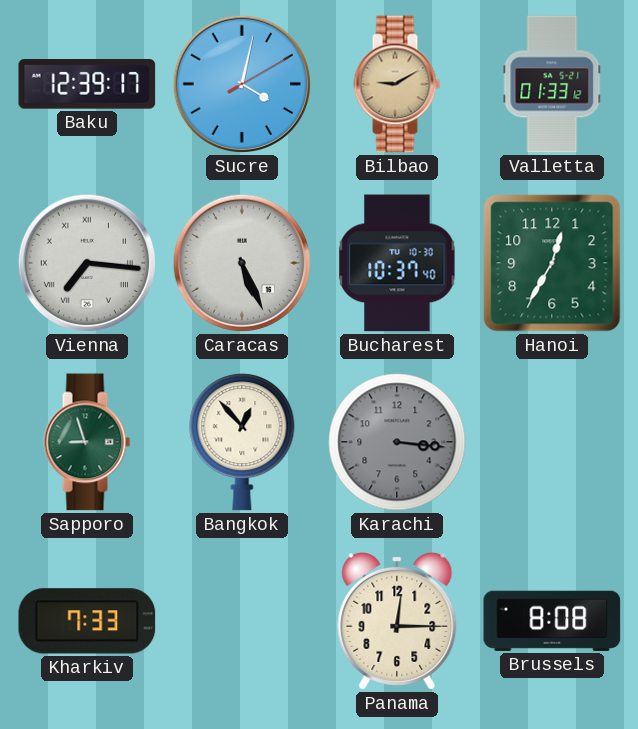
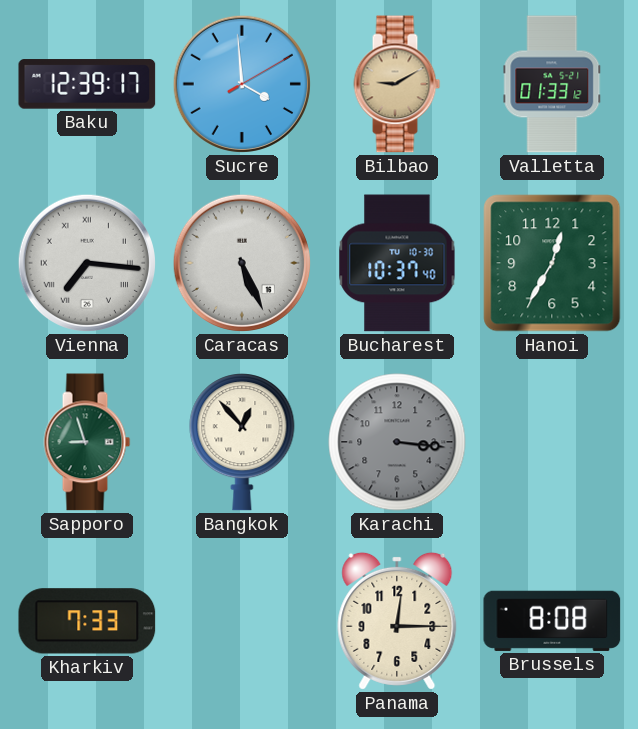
Sucre: 4:02 -> 3:59 (242, 84)
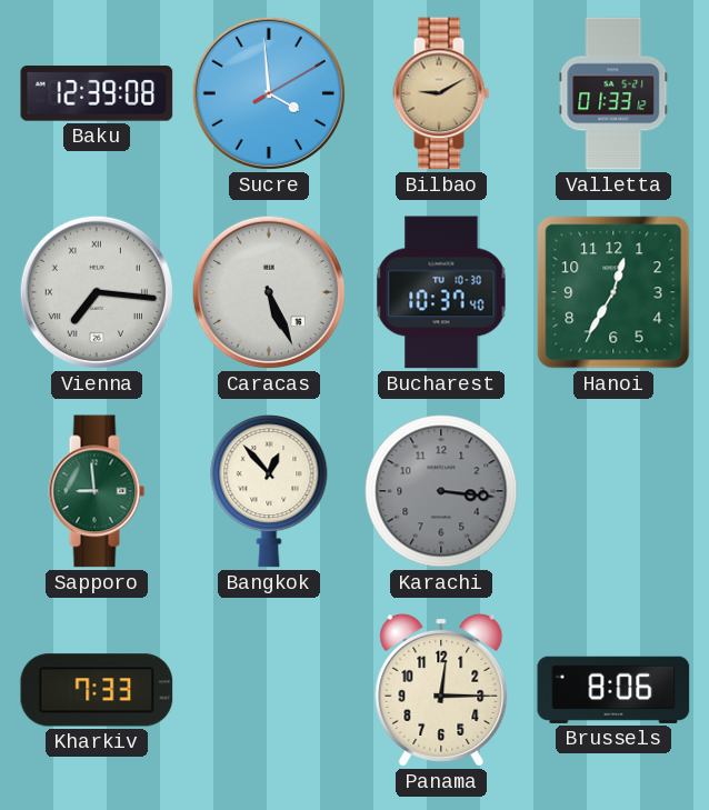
Baku: 12:39:17 -> 12:39:08 (97, 93)
Sapporo: 8:57 -> 8:59 (97, 491)
Brussels: 8:08 -> 8:06 (613, 690)
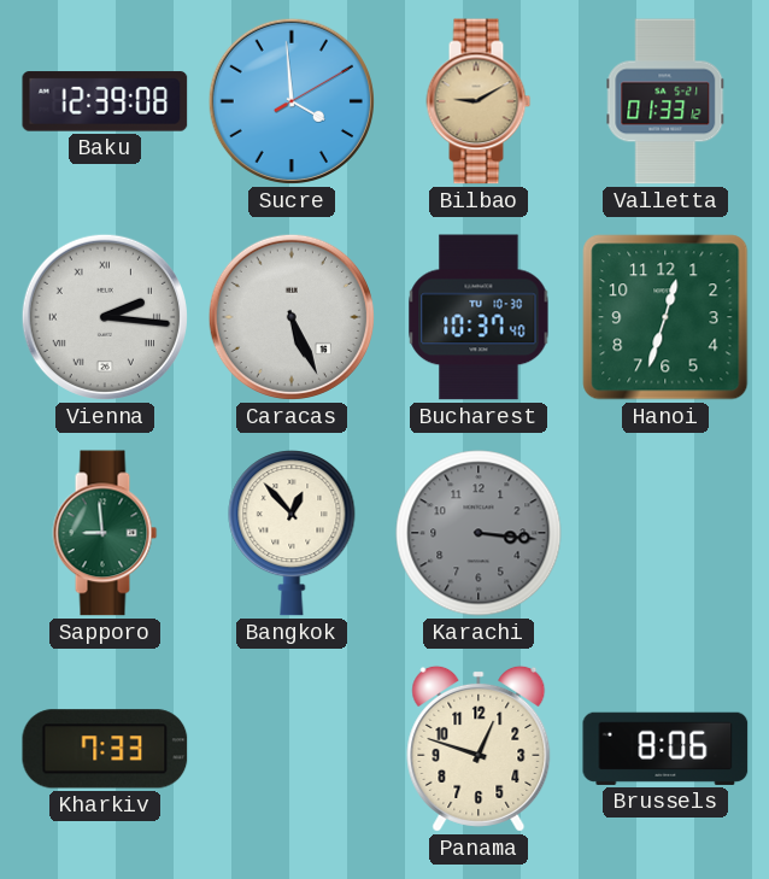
Vienna: 7:16 -> 2:16 (105, 317)
Hanoi: 12:35 -> 12:33 (665, 317)
Panama: 12:15 -> 12:48 (479, 749)
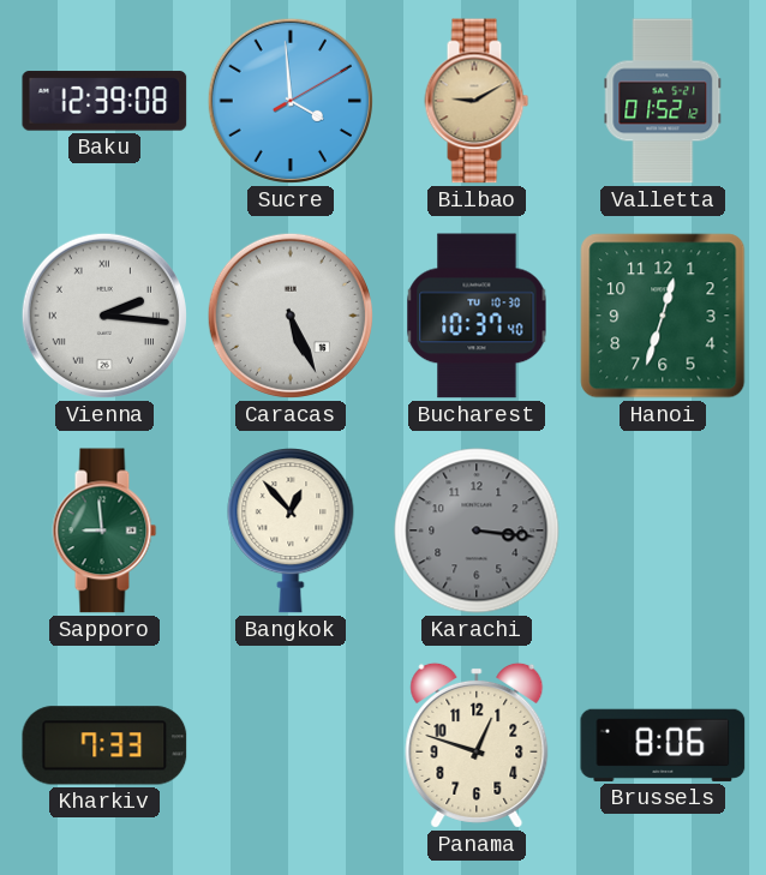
Valletta: 01:33 -> 01:52 (663, 101)
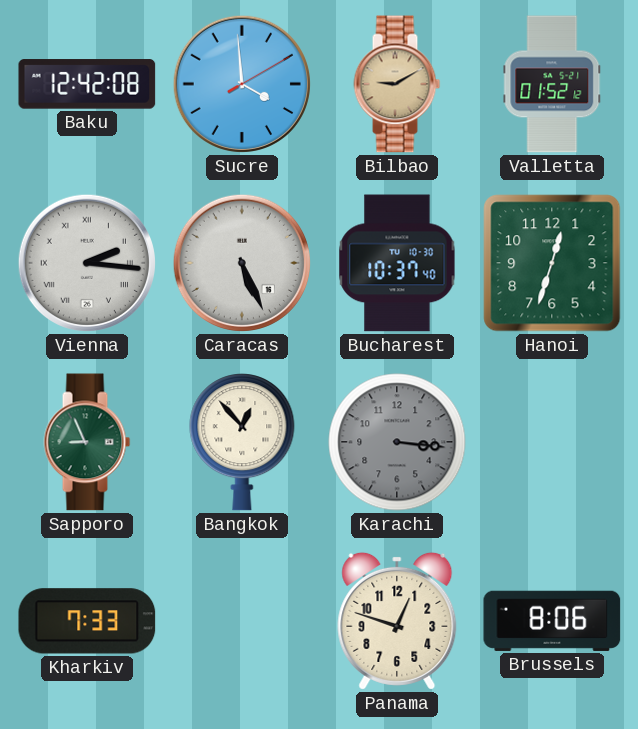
Baku: 12:39 -> 12:42 (87, 84)
Sapporo: 8:59 -> 8:56 (87, 442)
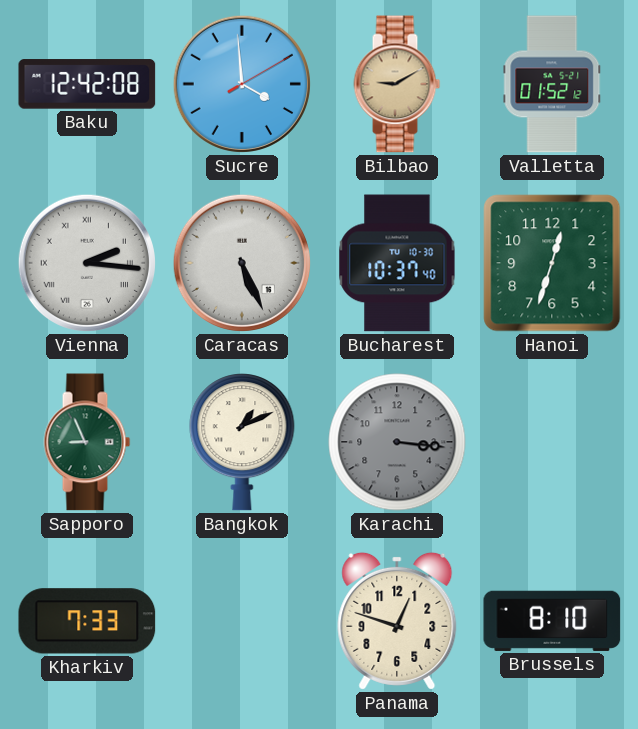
Bangkok: 12:53 -> 1:11 (242, 442)
Brussels: 8:06 -> 8:10 (552, 621)
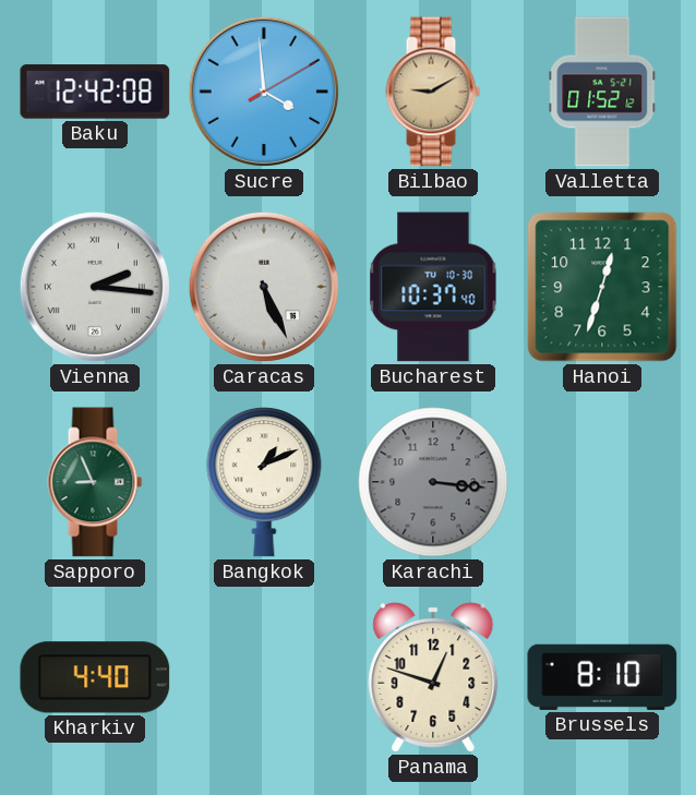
Kharkiv: 7:33 -> 4:40 (95, 677)
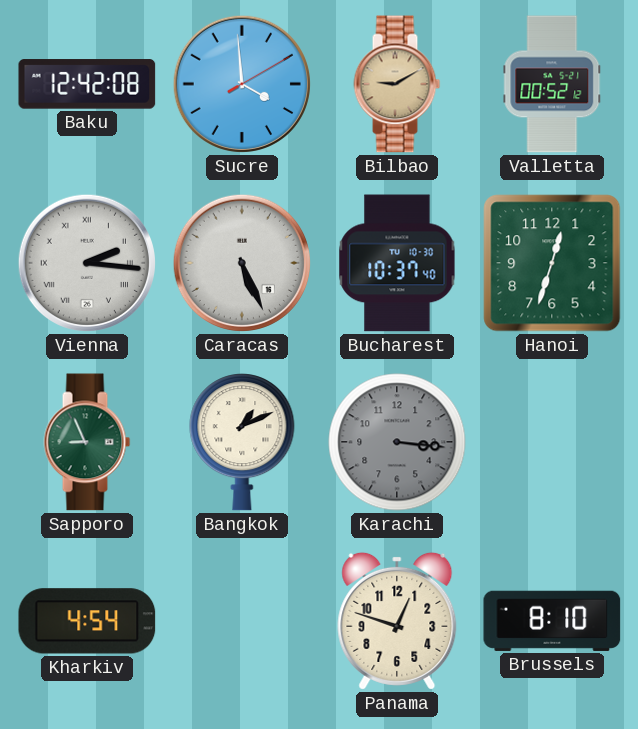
Valletta: 01:52 -> 00:52 (552, 84)
Kharkiv: 4:40 -> 4:54 (87, 621)
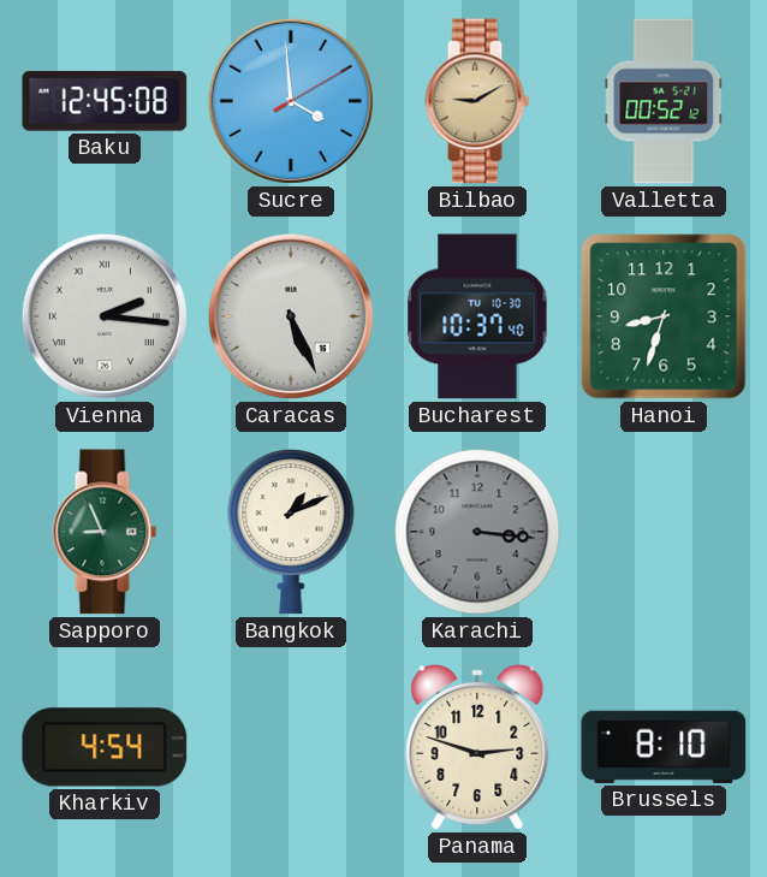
Baku: 12:42 -> 12:45 (105, 101)
Hanoi: 12:33 -> 8:33 (664, 316)
Panama: 12:48 -> 2:48 (477, 747)
